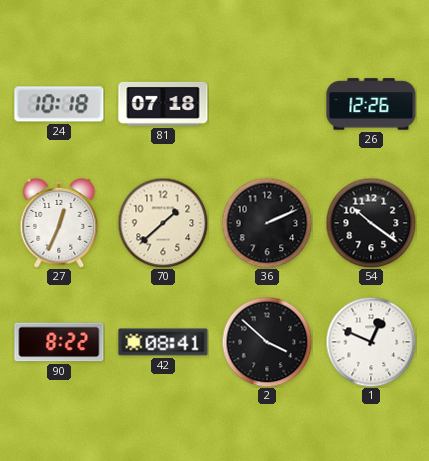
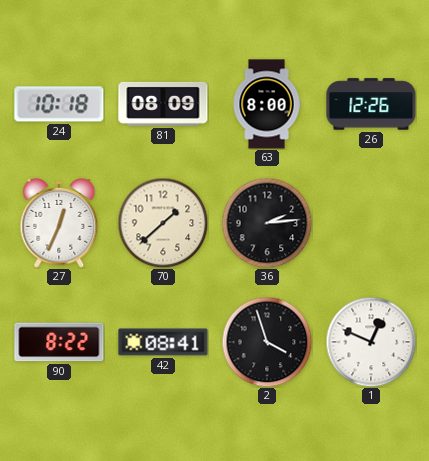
81: 07:18 -> 08:09 (163, 104)
63: none -> 8:00 (267, 104)
36: 2:11 -> 2:14 (267, 223)
54: 10:21 -> none (371, 223)
2: 3:52 -> 3:57 (267, 342)
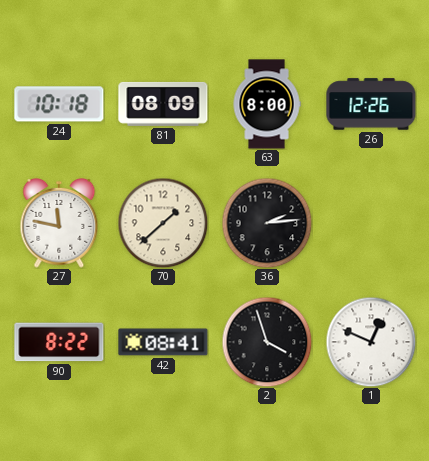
27: 12:34 -> 11:47 (59, 223)
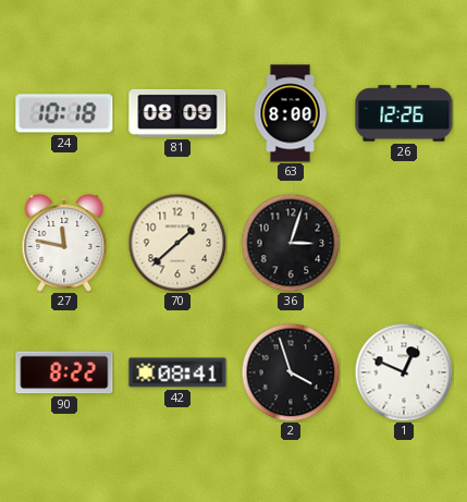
36: 2:14 -> 3:03 (291, 243)
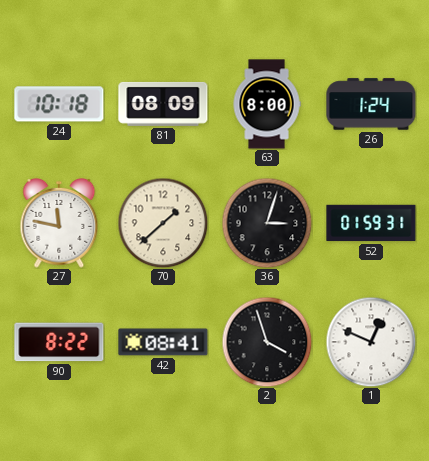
26: 12:26 -> 1:24 (371, 104)
52: none -> 01:59 (371, 223)
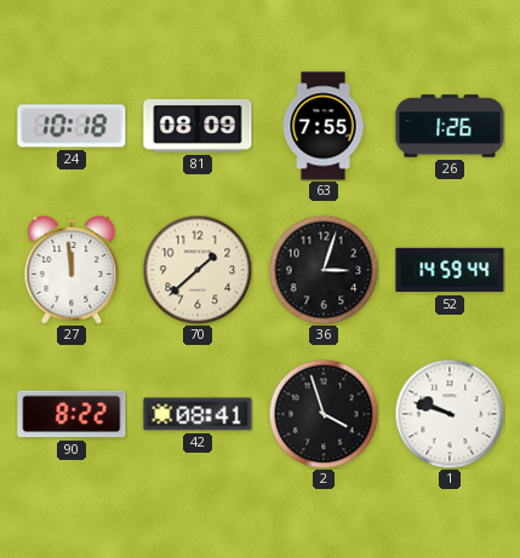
63: 8:00 -> 7:55 (324, 126)
26: 1:24 -> 1:26 (450, 126)
27: 11:47 -> 11:59 (72, 270)
52: 01:59 -> 14:59 (450, 270)
1: 12:49 -> 9:48 (450, 414)
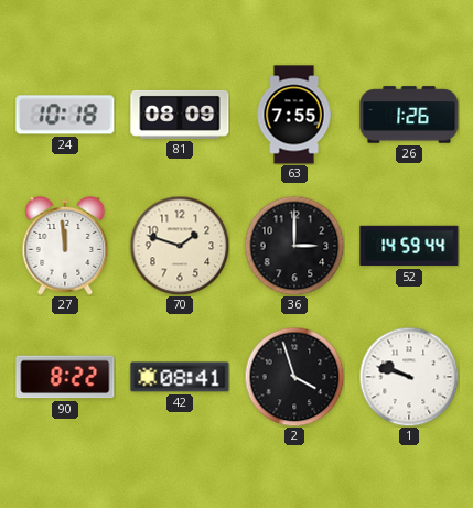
70: 1:38 -> 1:48 (180, 246)
36: 3:03 -> 3:00 (294, 246)
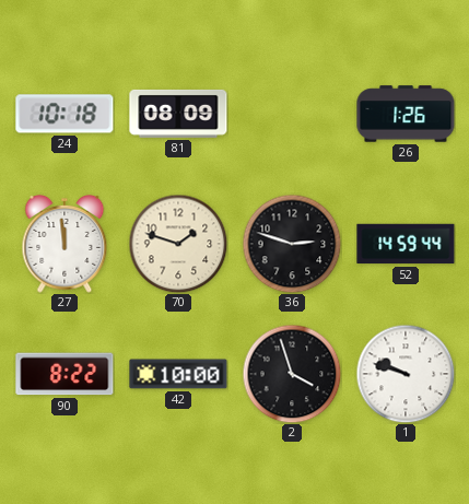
63: 7:55 -> none (294, 115)
36: 3:00 -> 2:48 (292, 244)
42: 08:41 -> 10:00 (178, 374)
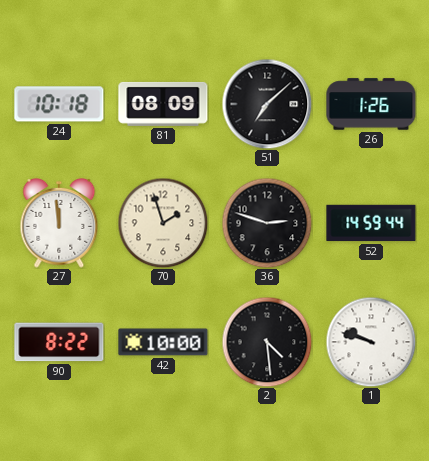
51: none -> 7:08 (267, 104)
70: 1:48 -> 1:57 (163, 223)
2: 3:57 -> 4:29 (267, 342)
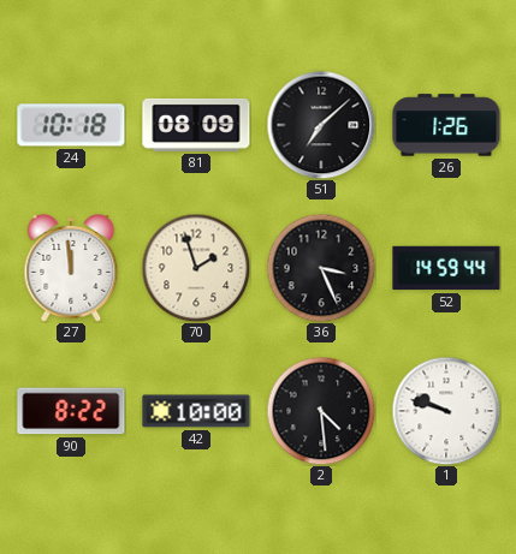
36: 2:48 -> 3:26 (321, 268)
